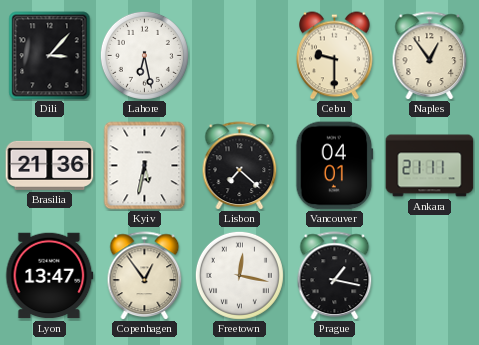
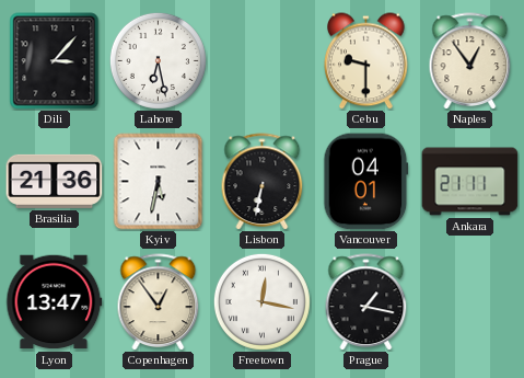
Lisbon: 7:22 -> 6:32 (263, 181)
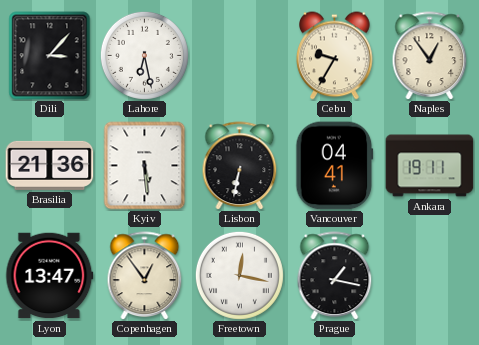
Cebu: 9:30 -> 9:35 (335, 56)
Kyiv: 5:32 -> 5:29 (145, 166)
Vancouver: 04:01 -> 04:41 (335, 166)
Ankara: 21:11 -> 19:11 (430, 166)
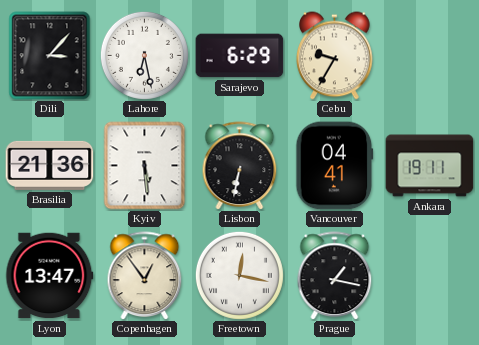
Sarajevo: none -> 6:29 (240, 56)
Naples: 12:54 -> none (430, 55)
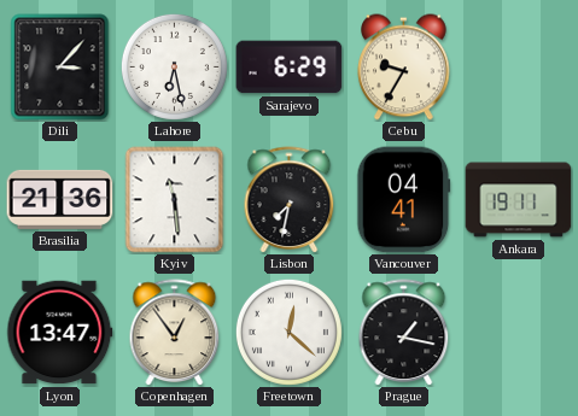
Kyiv: 5:29 -> 11:29 (175, 200)
Lisbon: 6:32 -> 7:32 (290, 199)
Freetown: 12:17 -> 12:22 (288, 332)
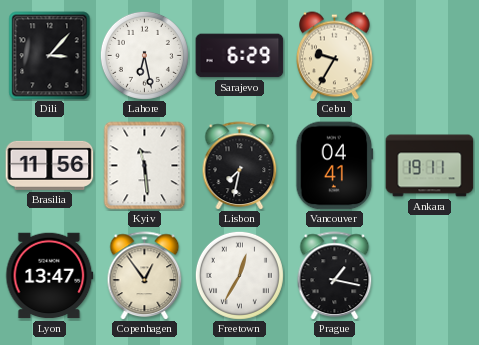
Brasilia: 21:36 -> 11:56 (50, 165)
Freetown: 12:22 -> 12:35 (239, 275)
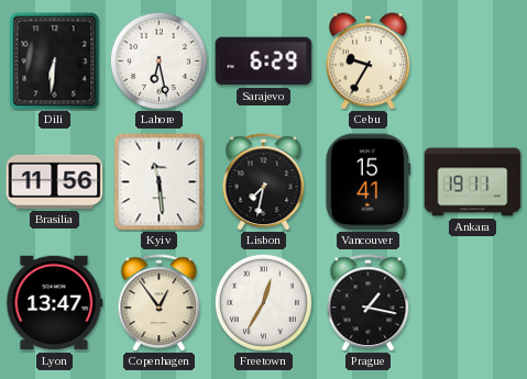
Dili: 3:07 -> 6:31 (55, 62)
Vancouver: 04:41 -> 15:41 (369, 182)
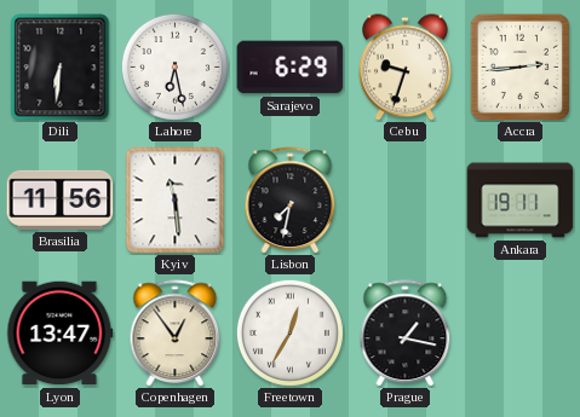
Cebu: 9:35 -> 9:33 (406, 68)
Accra: none -> 2:44 (519, 66)
Vancouver: 15:41 -> none (369, 182)
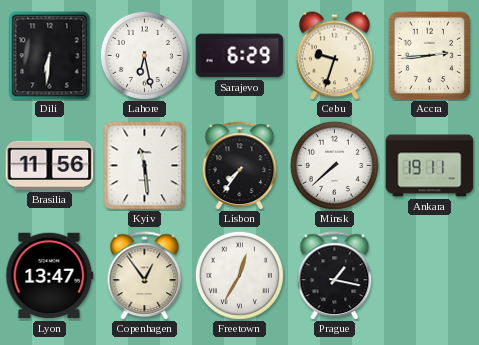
Lisbon: 7:32 -> 7:36 (240, 165)
Minsk: none -> 7:38 (334, 165)
